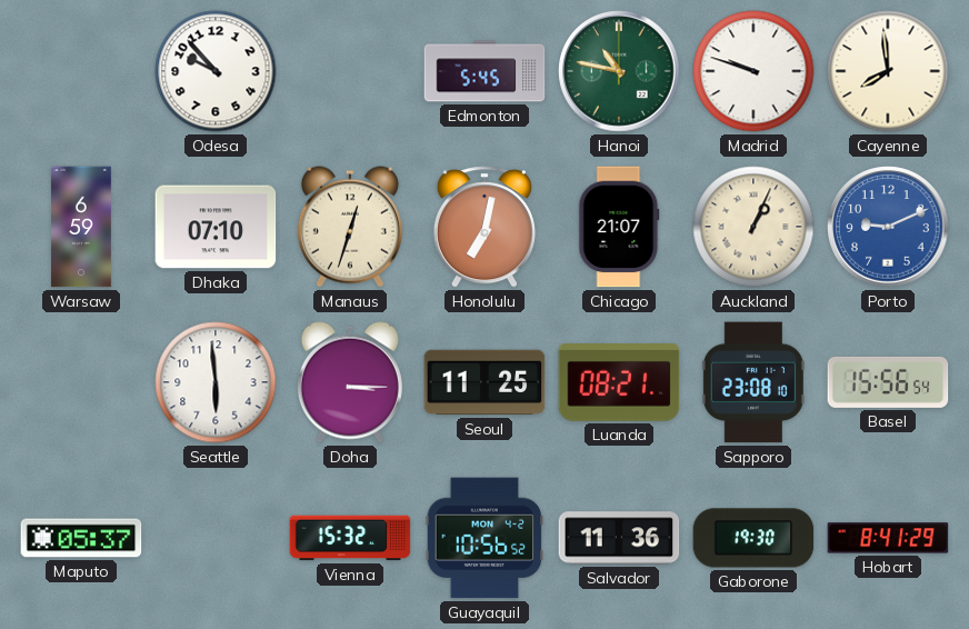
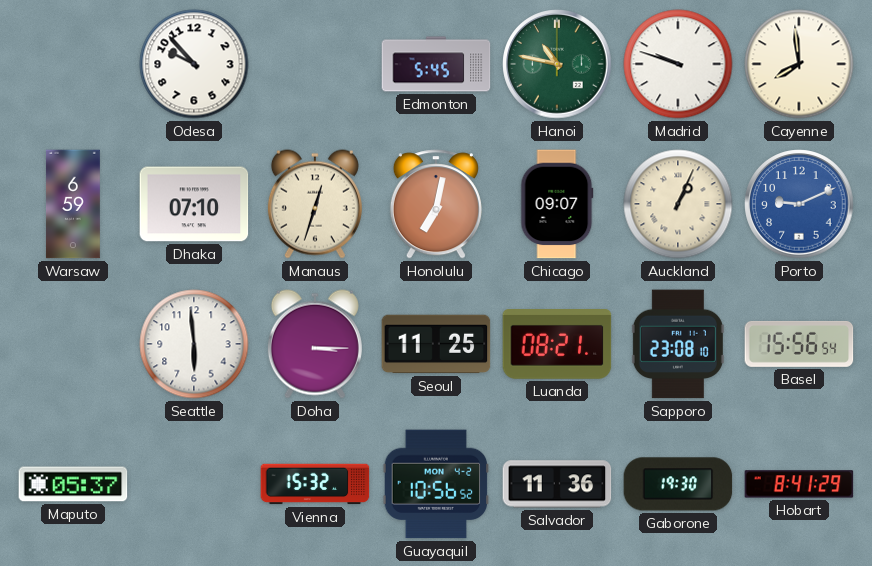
Chicago: 21:07 -> 09:07 (557, 204)
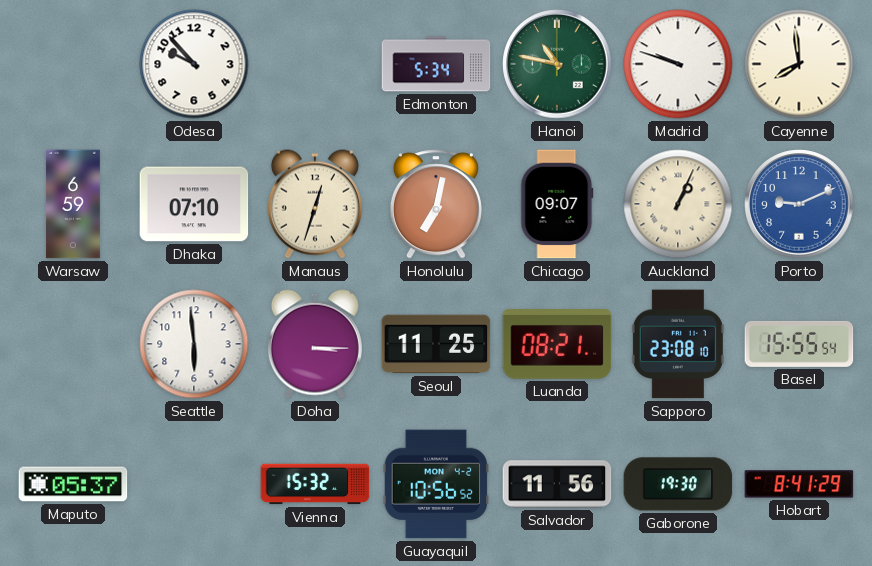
Edmonton: 5:45 -> 5:34 (436, 64)
Basel: 15:56 -> 15:55 (799, 344)
Salvador: 11:36 -> 11:56 (557, 484)
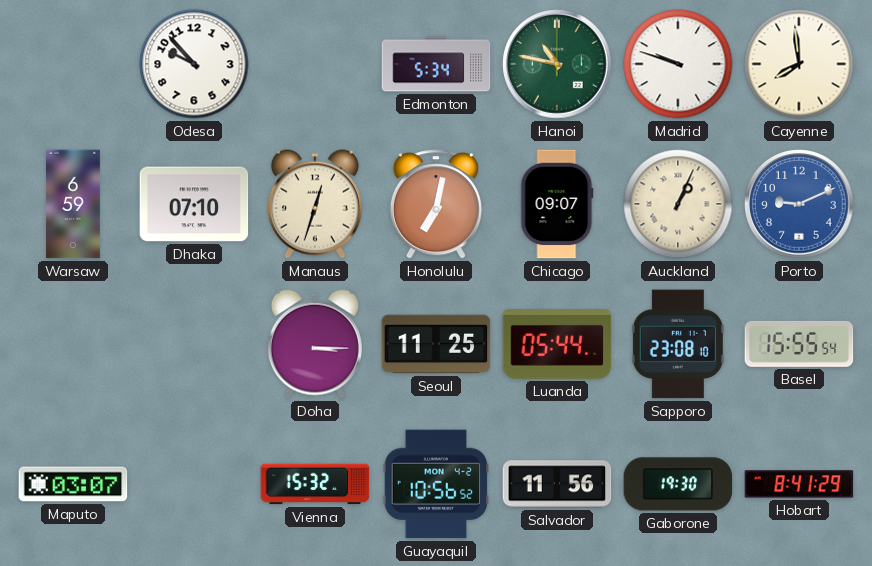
Seattle: 5:59 -> none (194, 344)
Luanda: 08:21 -> 05:44 (557, 345)
Maputo: 05:37 -> 03:07 (73, 484)
